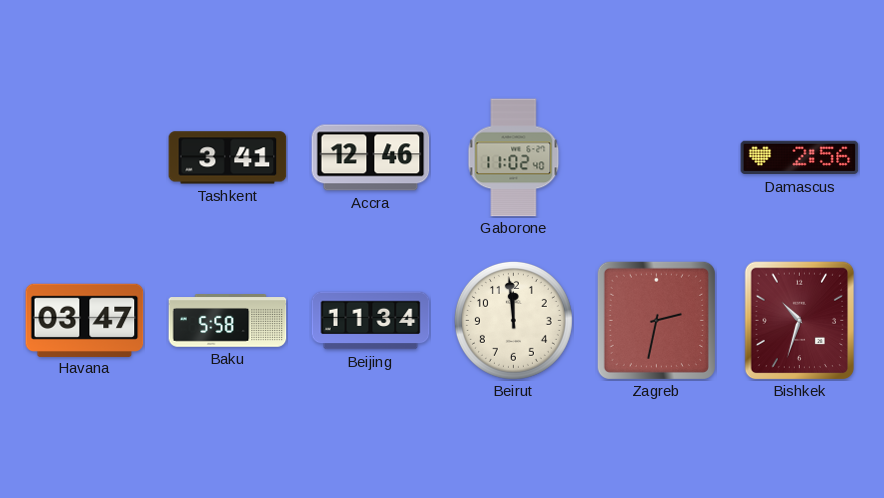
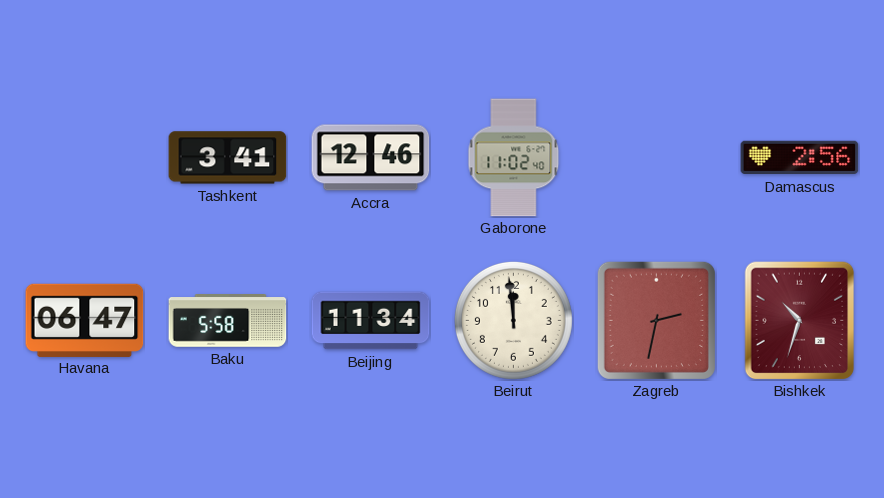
Havana: 03:47 -> 06:47 (85, 320)
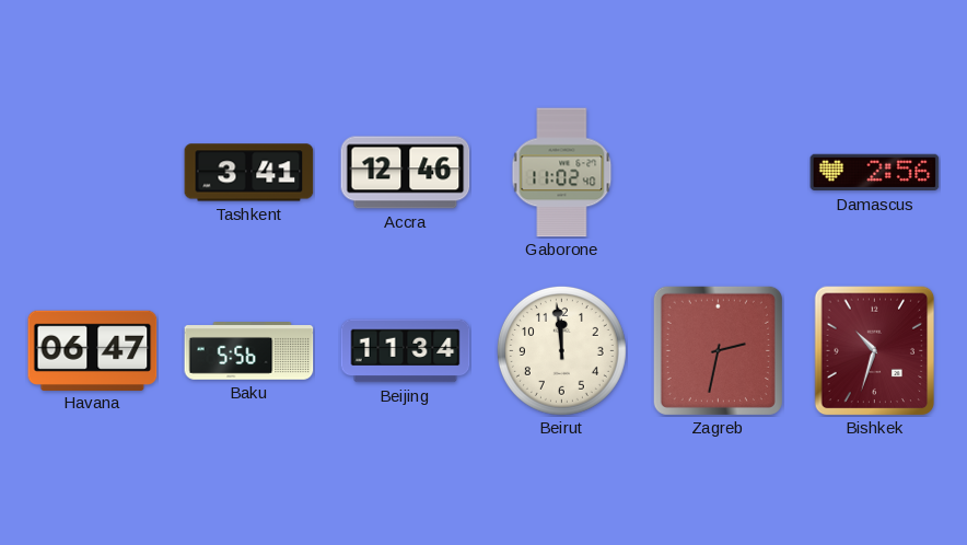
Baku: 5:58 -> 5:56 (249, 351)
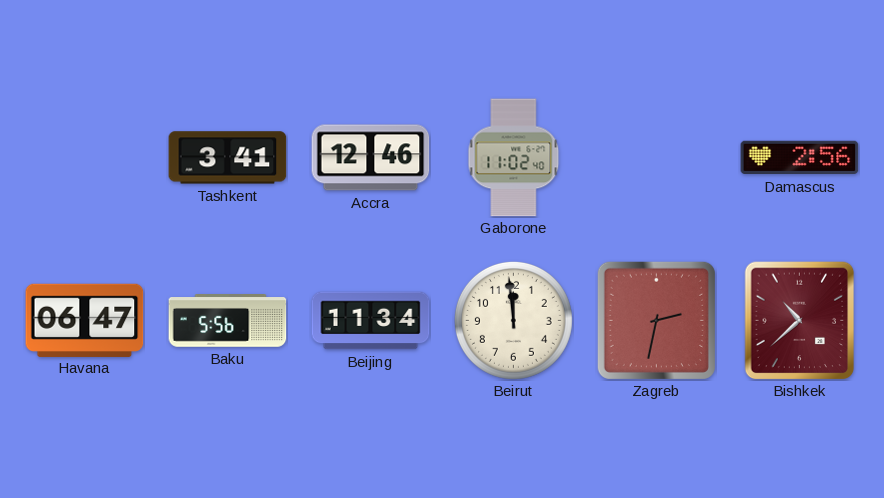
Bishkek: 10:33 -> 10:38 (800, 320)
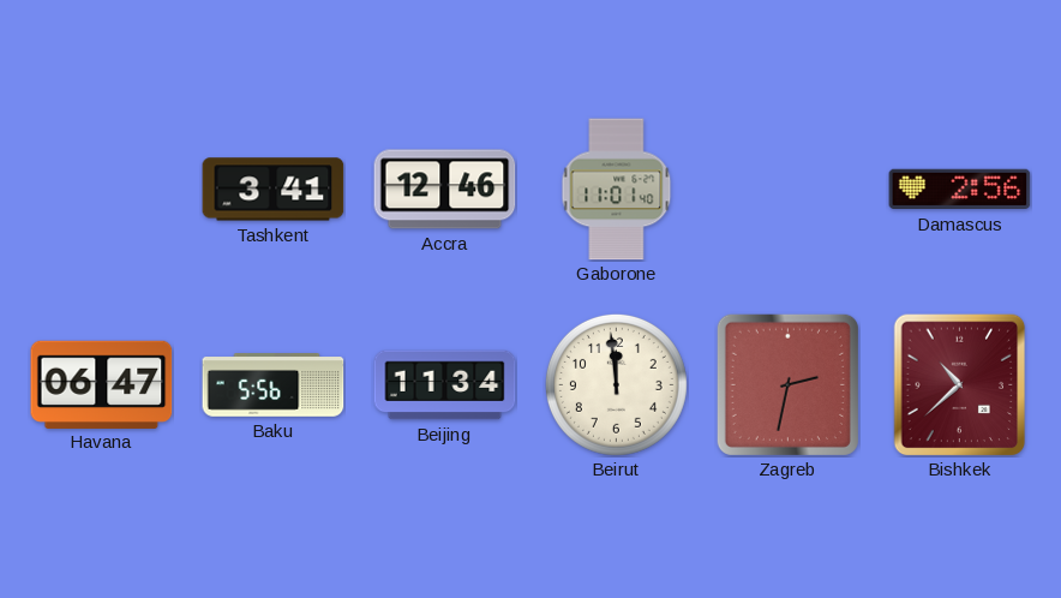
Gaborone: 11:02 -> 11:01 (617, 190)
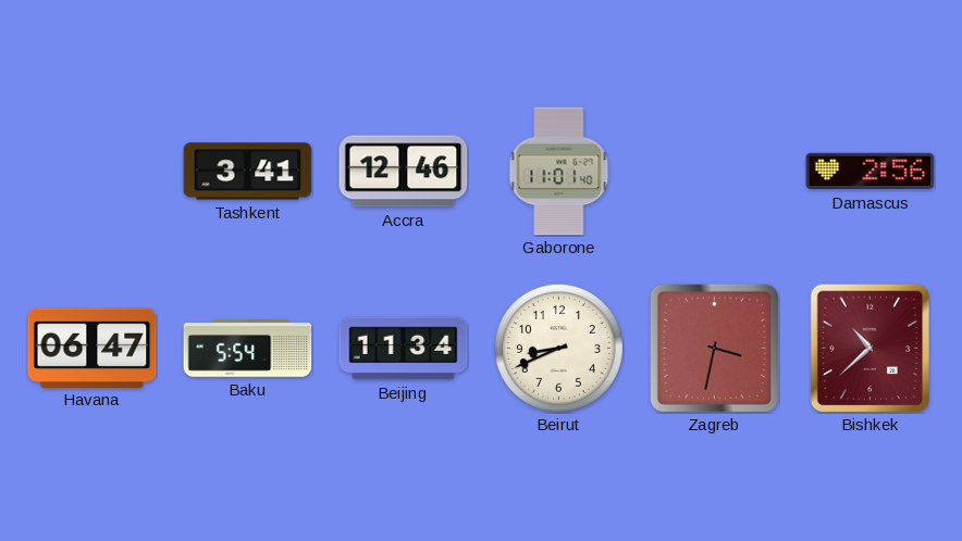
Baku: 5:56 -> 5:54 (248, 349)
Beirut: 11:59 -> 8:41 (558, 348)
Zagreb: 2:32 -> 3:32 (714, 348)
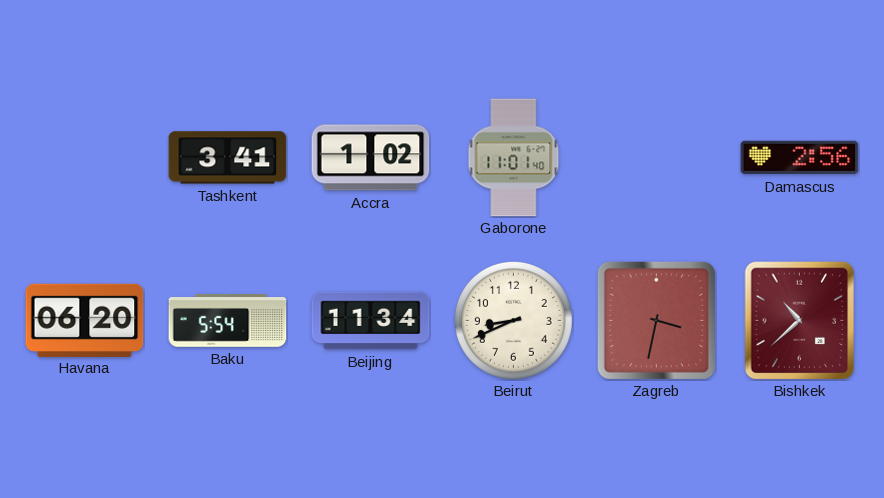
Accra: 12:46 -> 1:02 (371, 158)
Havana: 06:47 -> 06:20 (85, 320)
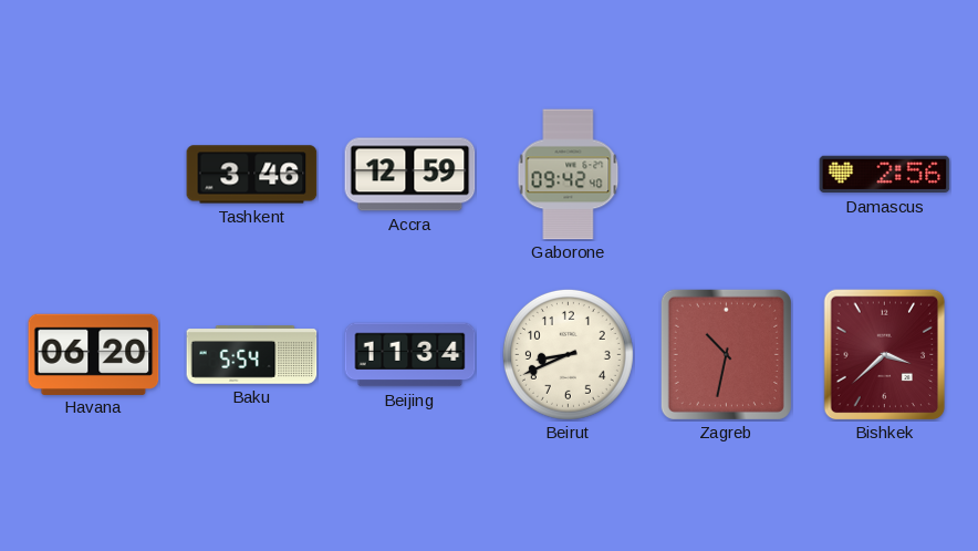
Tashkent: 3:41 -> 3:46 (252, 175)
Accra: 1:02 -> 12:59 (410, 175)
Gaborone: 11:01 -> 09:42 (569, 175)
Zagreb: 3:32 -> 10:32 (726, 354)
Bishkek: 10:38 -> 3:38 (885, 354)
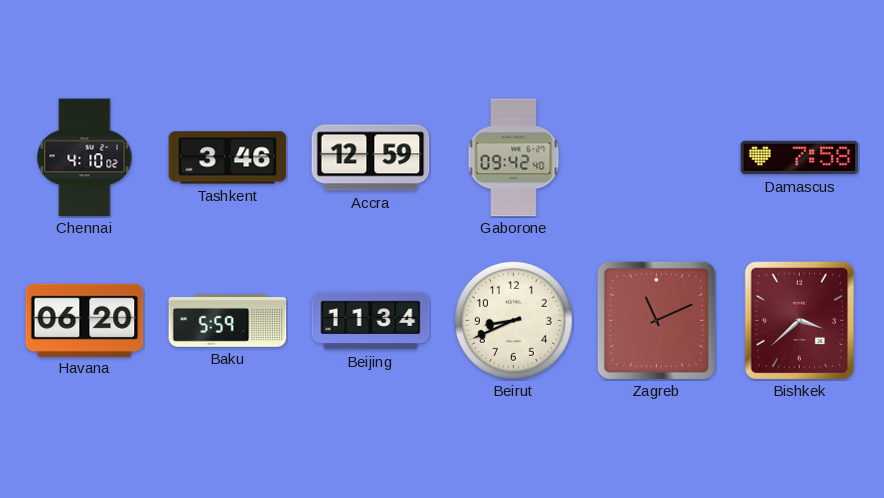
Chennai: none -> 4:10 (85, 158)
Damascus: 2:56 -> 7:58 (800, 158)
Baku: 5:54 -> 5:59 (228, 321)
Zagreb: 10:32 -> 11:11 (656, 320)
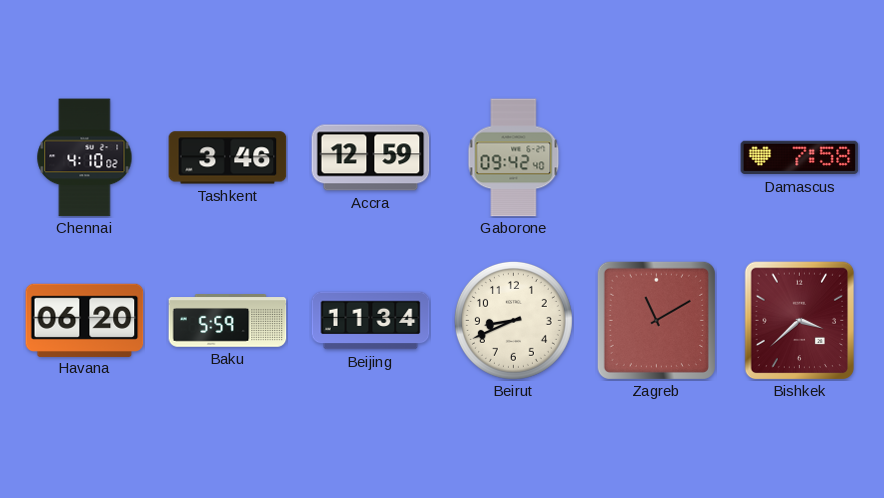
Zagreb: 11:11 -> 11:10 (656, 320)
